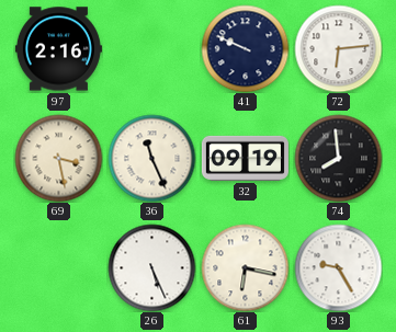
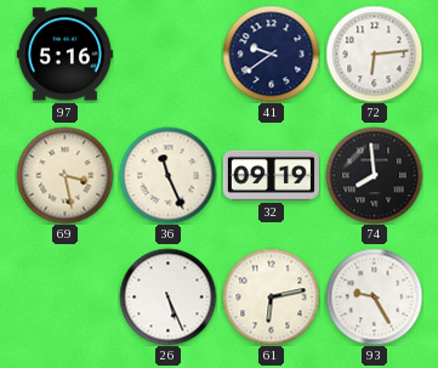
97: 2:16 -> 5:16 (64, 55)
41: 9:49 -> 9:39 (271, 53)
61: 6:17 -> 6:13 (271, 296)
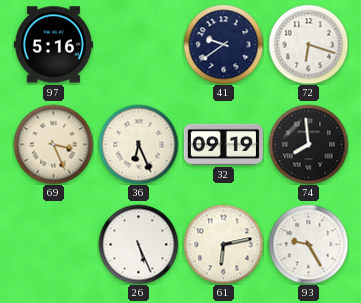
72: 6:14 -> 6:18 (308, 44)
69: 3:28 -> 3:26 (53, 144)
36: 11:26 -> 6:26 (138, 144)
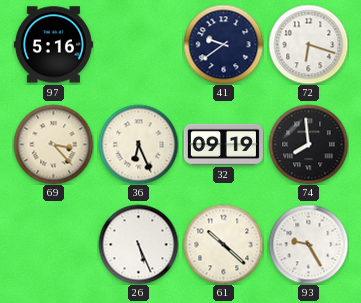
69: 3:26 -> 3:23 (53, 144)
61: 6:13 -> 10:22 (223, 244)
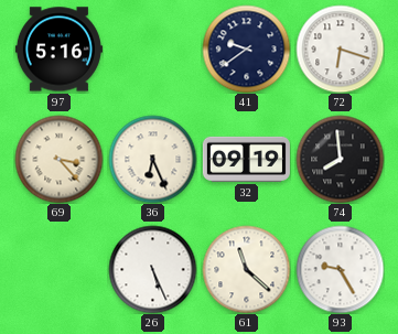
61: 10:22 -> 11:22 (246, 269)
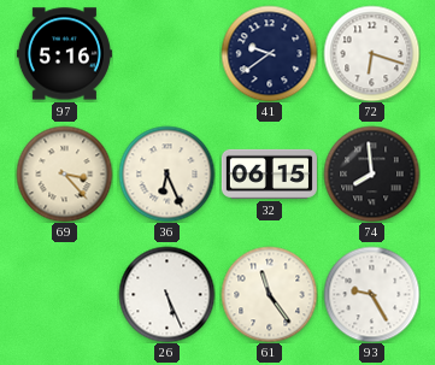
32: 09:19 -> 06:15 (269, 173)
61: 11:22 -> 11:24 (269, 294)
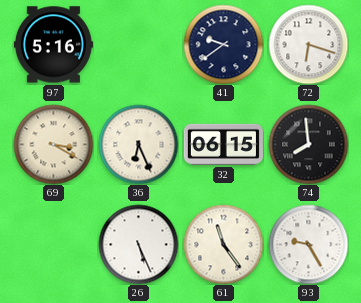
69: 3:23 -> 3:20 (53, 144)
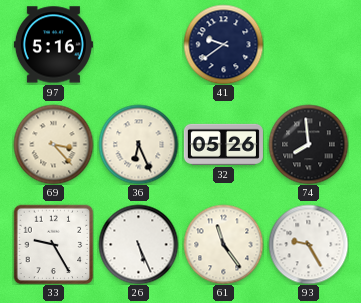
72: 6:18 -> none (308, 44)
69: 3:20 -> 3:23 (53, 144)
32: 06:15 -> 05:26 (223, 144)
33: none -> 9:25 (53, 244)
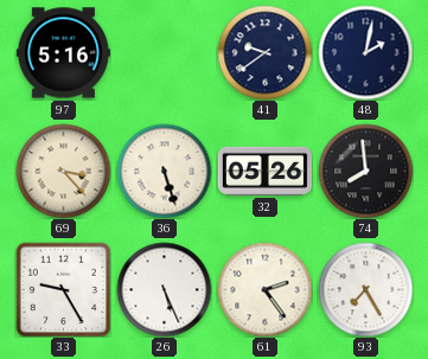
48: none -> 2:02 (365, 52)
36: 6:26 -> 5:27 (164, 171)
61: 11:24 -> 2:24 (264, 289)
93: 9:25 -> 7:25 (365, 289)
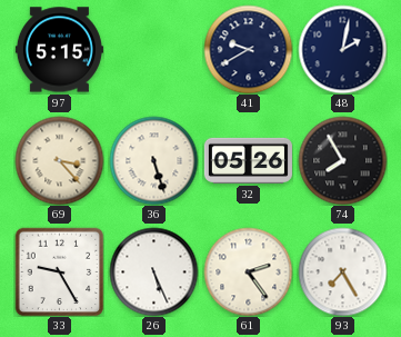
97: 5:16 -> 5:15 (59, 50)
41: 9:39 -> 9:40 (248, 49)
74: 7:59 -> 7:55 (342, 160)
